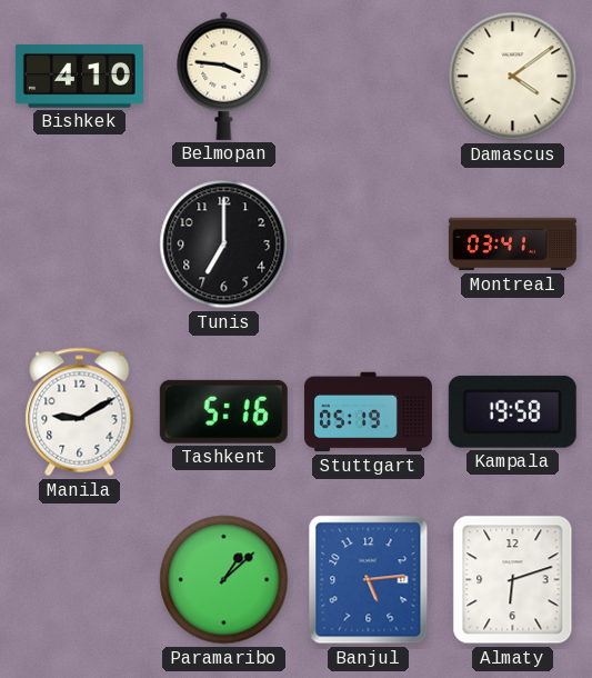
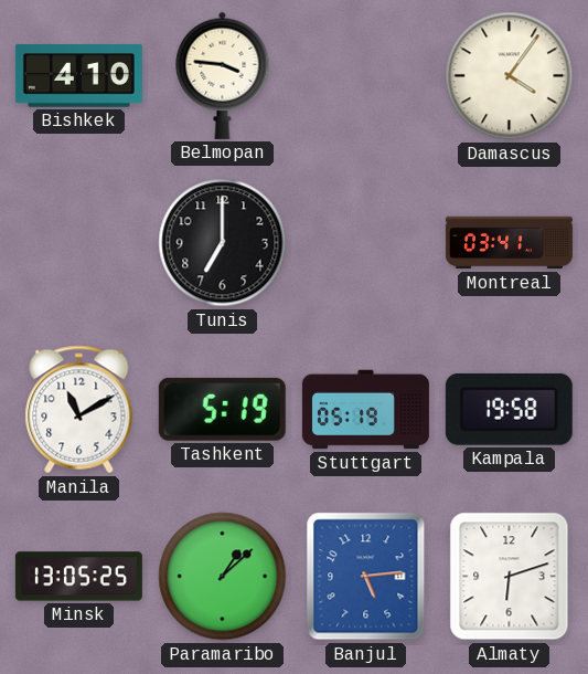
Damascus: 4:09 -> 4:06 (510, 76)
Manila: 9:10 -> 11:10 (79, 410)
Tashkent: 5:16 -> 5:19 (222, 409)
Minsk: none -> 13:05 (78, 577)
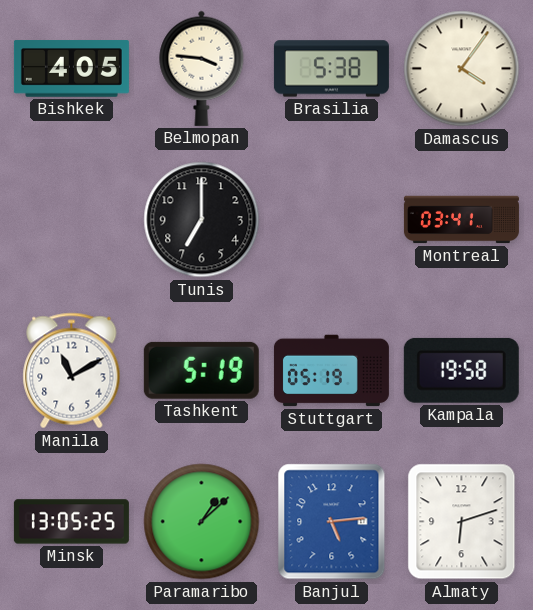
Bishkek: 4:10 -> 4:05 (71, 69)
Brasilia: none -> 5:38 (331, 69)
